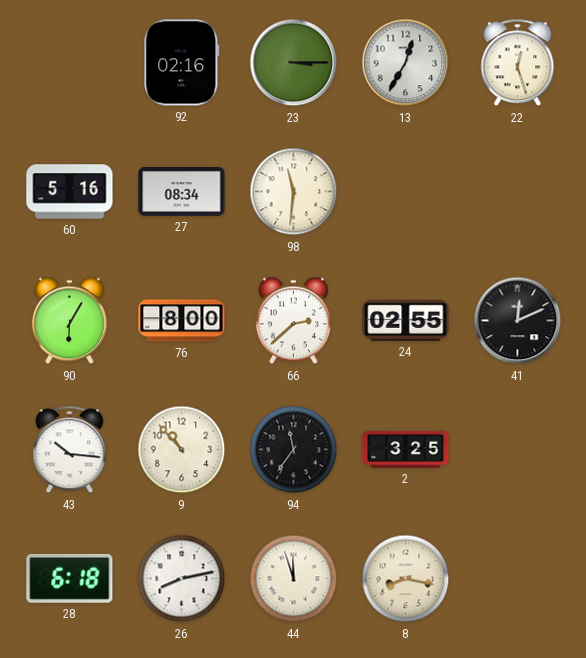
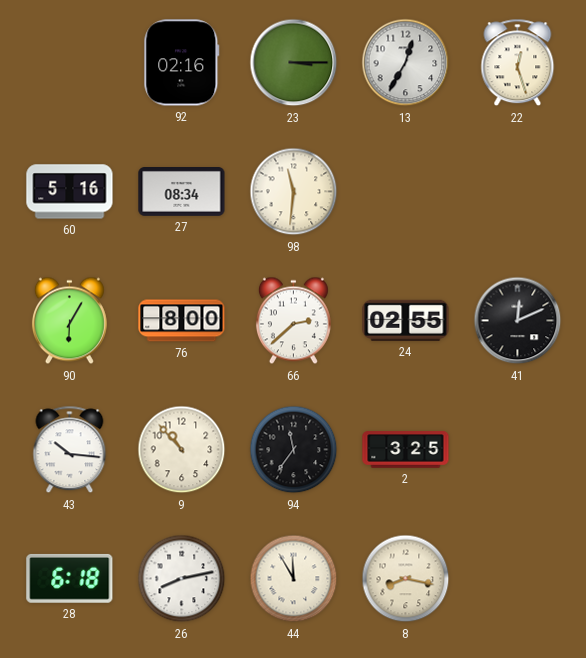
44: 11:57 -> 11:55 (294, 579)
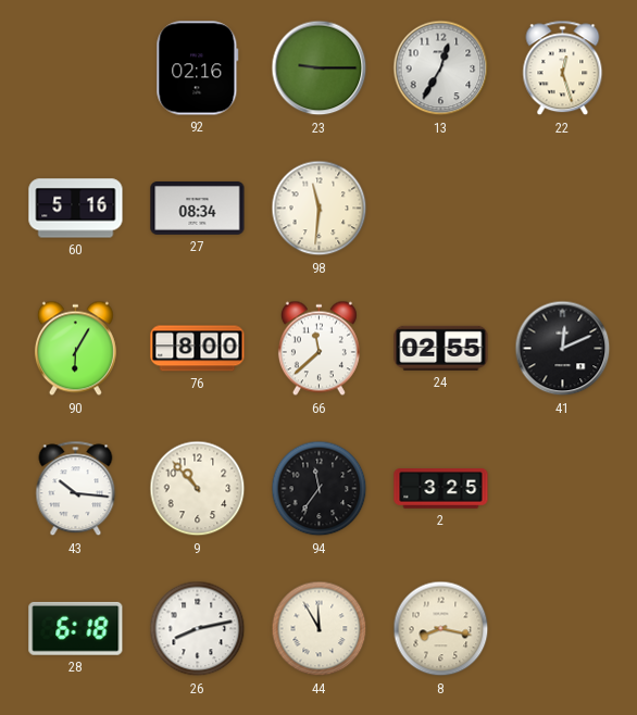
23: 3:15 -> 9:15 (320, 68)
66: 2:38 -> 11:38 (318, 349)
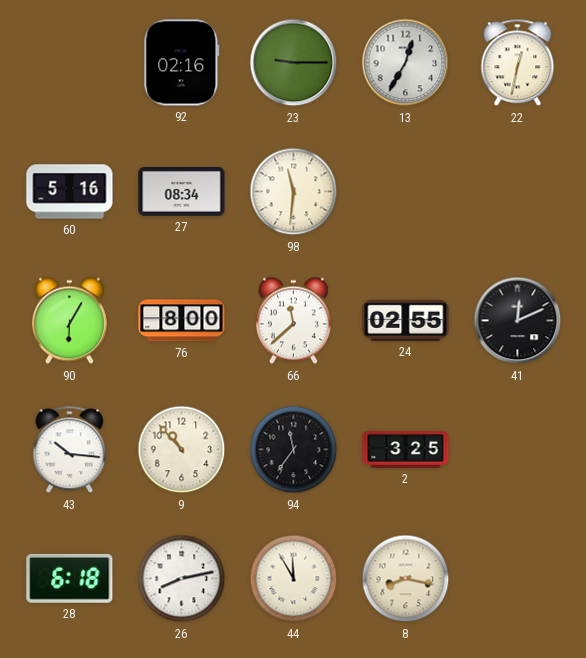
22: 12:27 -> 12:32 (518, 63)
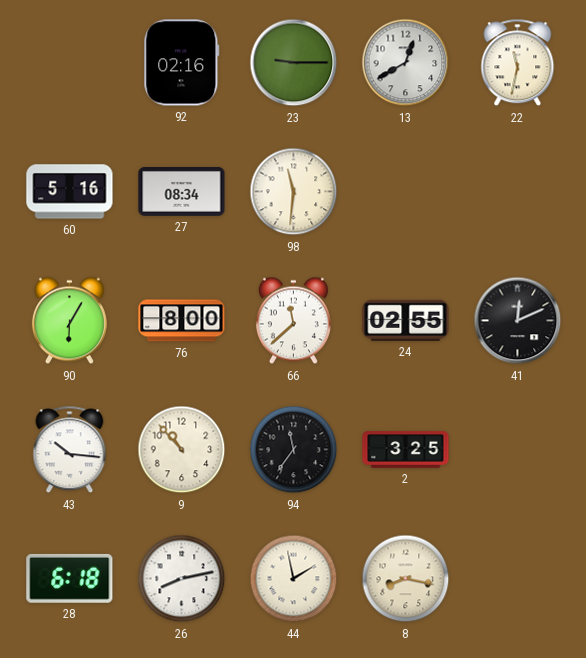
13: 12:35 -> 12:40 (406, 63)
22: 12:32 -> 11:32 (518, 63)
44: 11:55 -> 1:58 (294, 579)
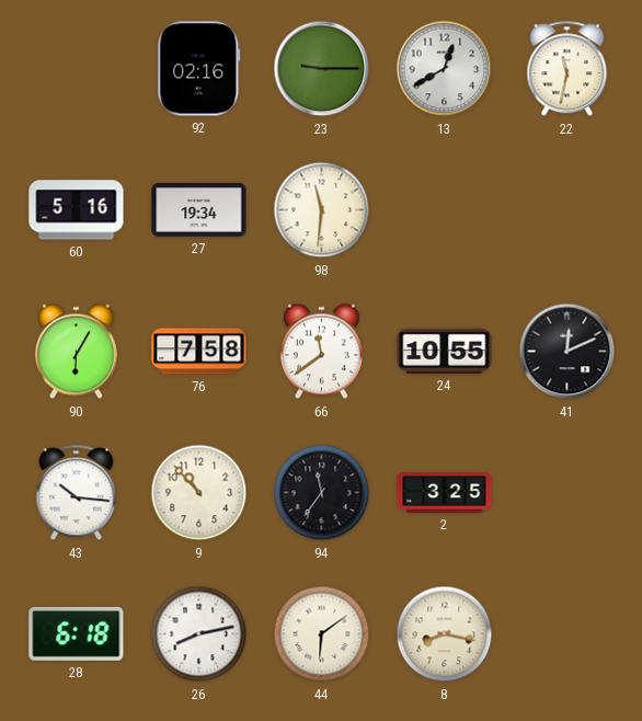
27: 08:34 -> 19:34 (199, 210)
76: 8:00 -> 7:58 (199, 352)
66: 11:38 -> 11:39 (321, 352)
24: 02:55 -> 10:55 (445, 351)
44: 1:58 -> 6:09 (322, 634)
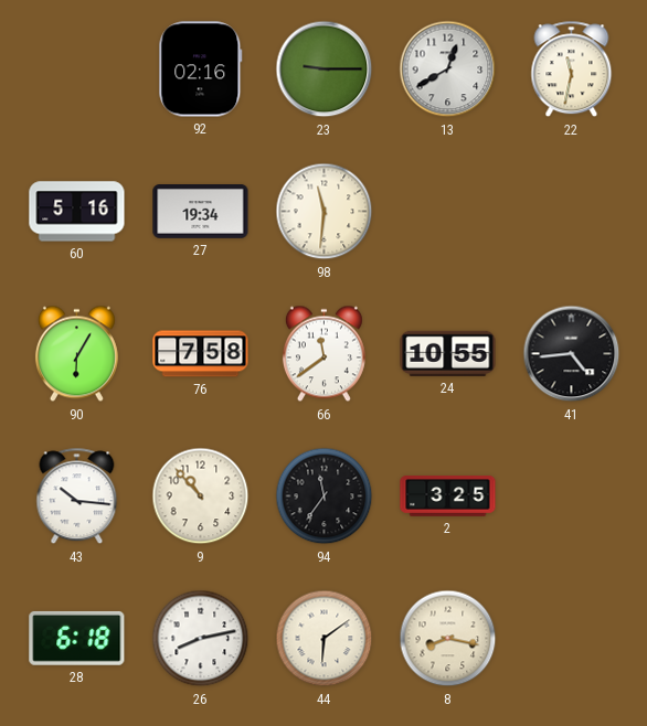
41: 12:11 -> 4:44 (572, 354)
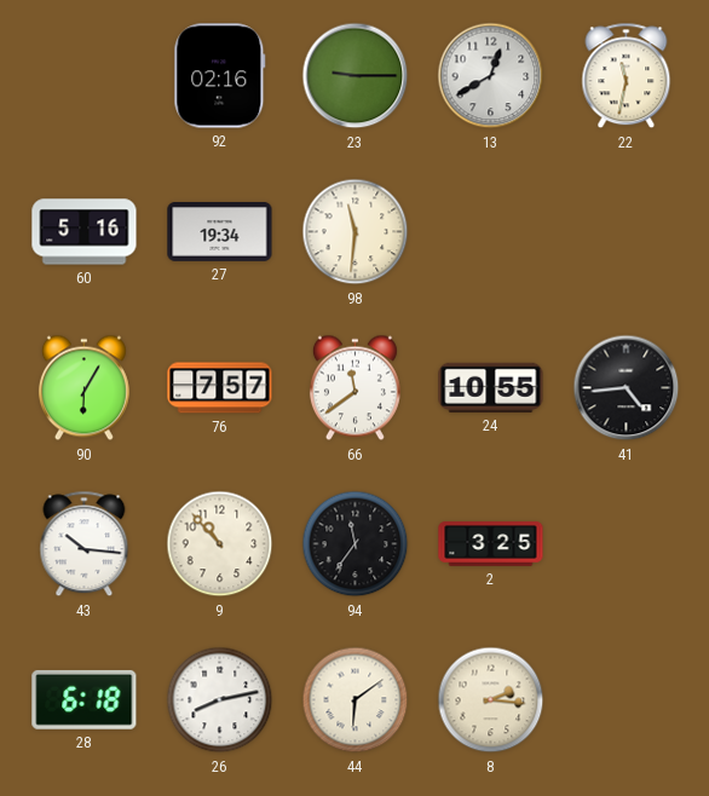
76: 7:58 -> 7:57 (220, 388)
8: 8:17 -> 2:16 (491, 700)
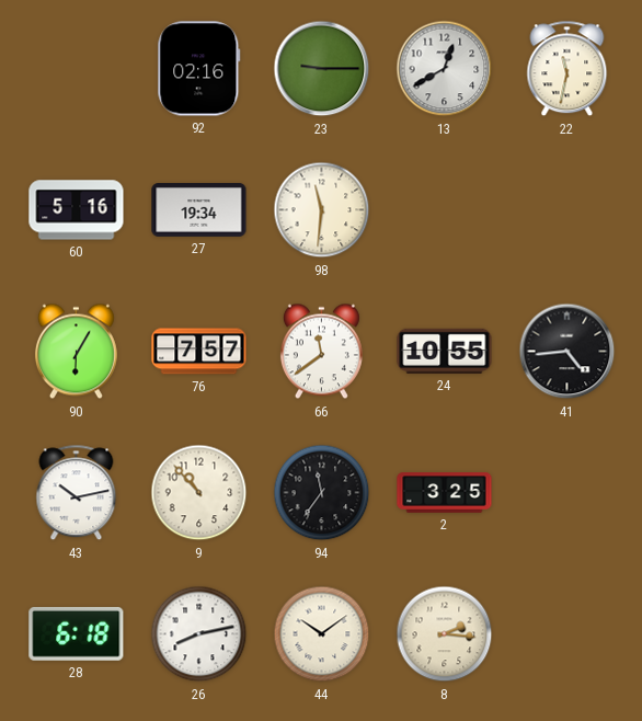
43: 10:16 -> 10:13 (77, 493)
44: 6:09 -> 10:09 (322, 634)
